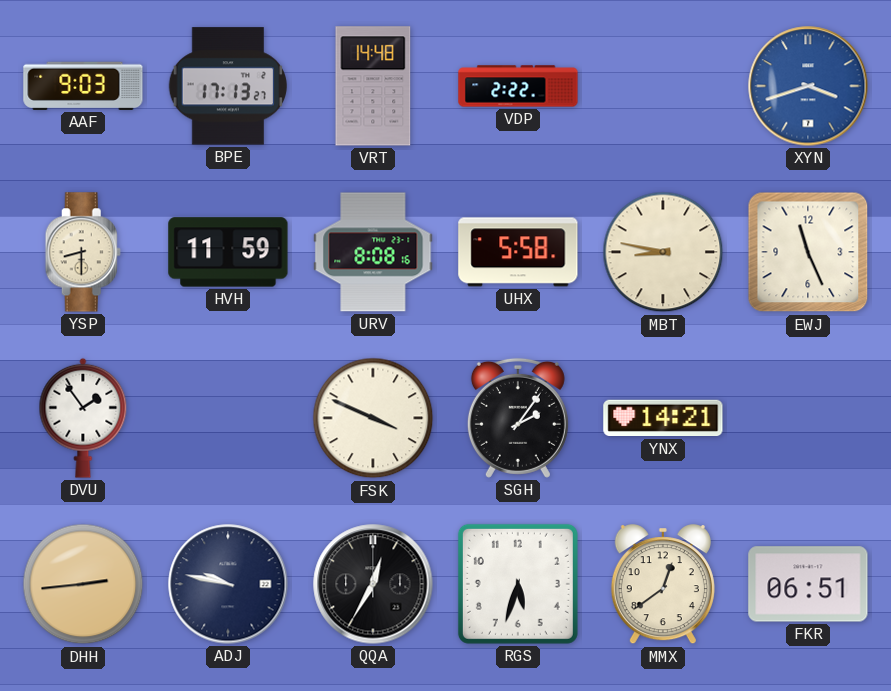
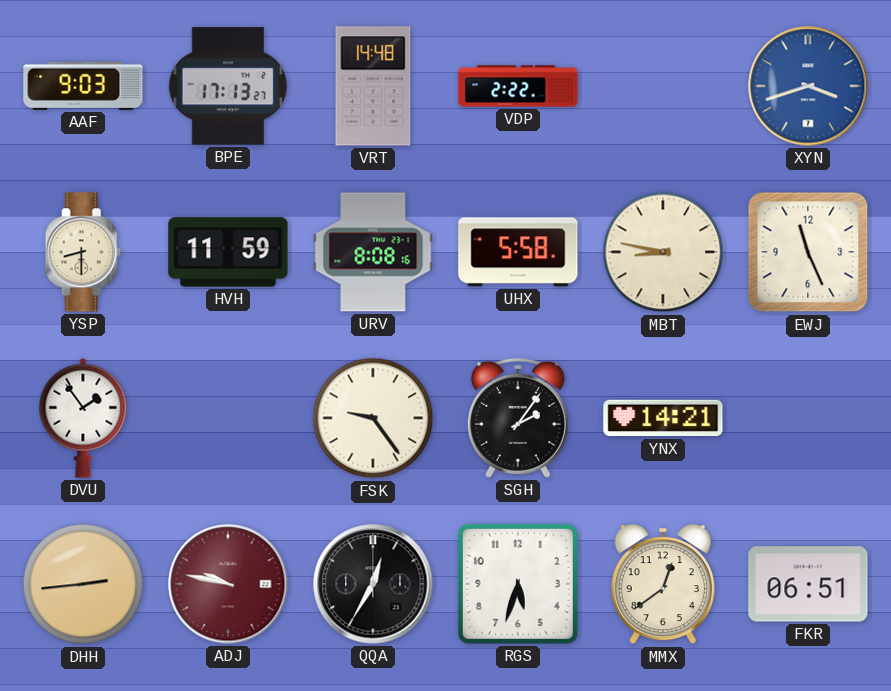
FSK: 3:49 -> 9:24 (373, 418)
ADJ dial: navy -> burgundy (228, 584)
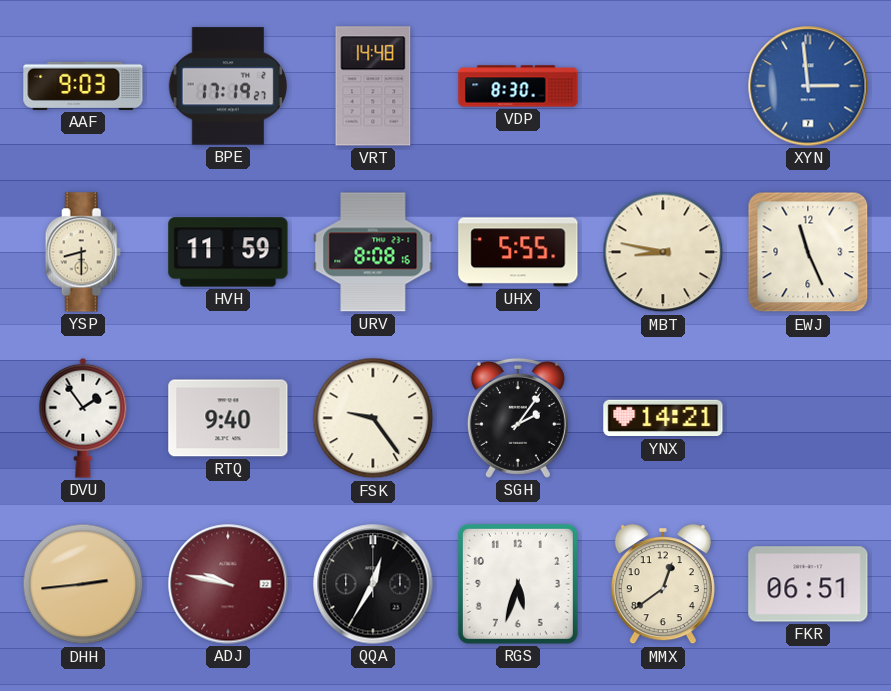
BPE: 17:13 -> 17:19 (227, 86)
VDP: 2:22 -> 8:30 (518, 86)
XYN: 3:42 -> 2:59 (808, 86)
UHX: 5:58 -> 5:55 (518, 252)
RTQ: none -> 9:40 (228, 418)
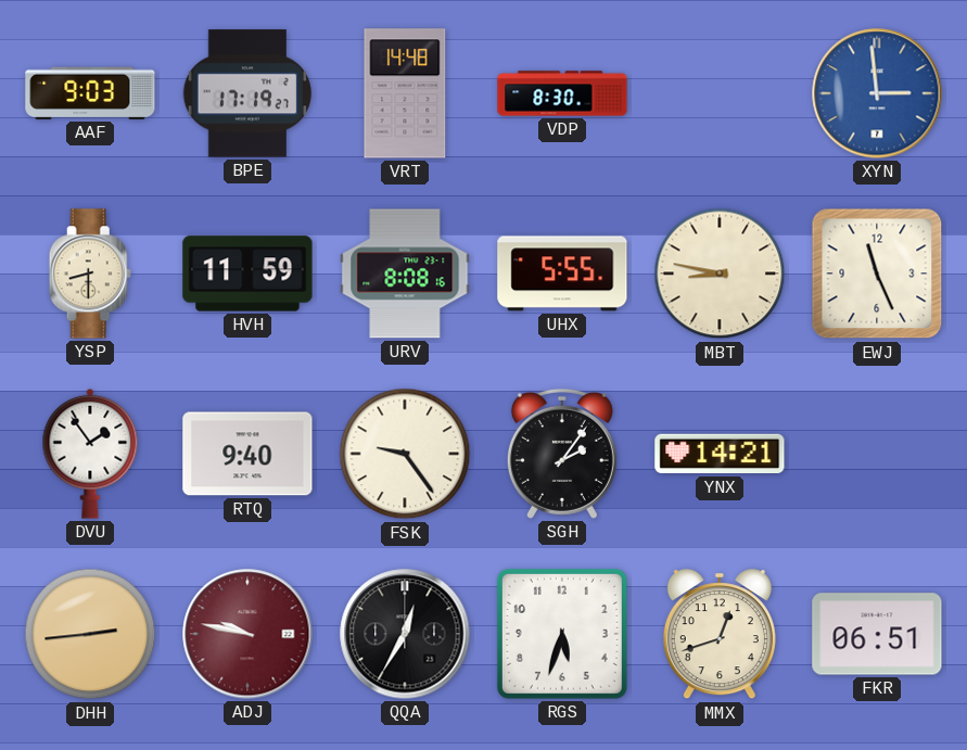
MMX: 12:39 -> 12:42 (720, 635)
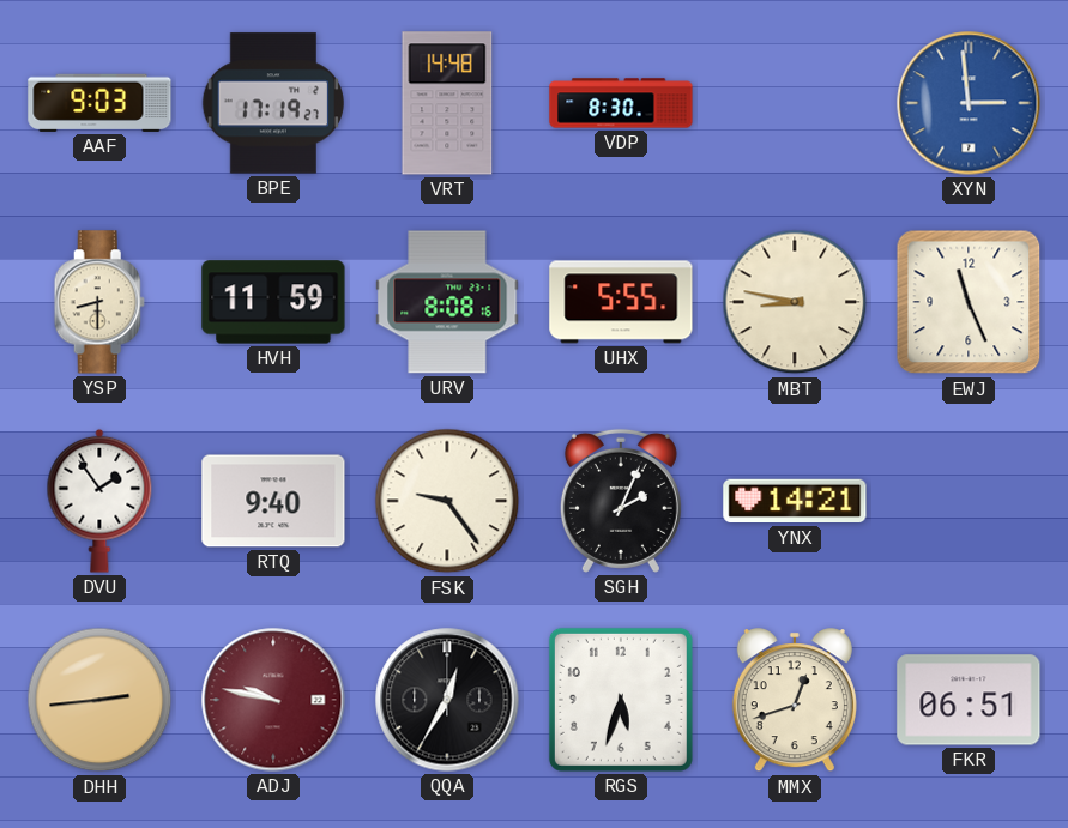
SGH: 2:06 -> 2:04 (621, 501)
